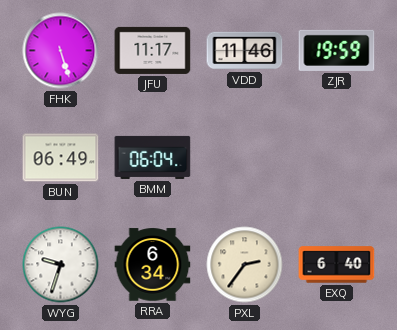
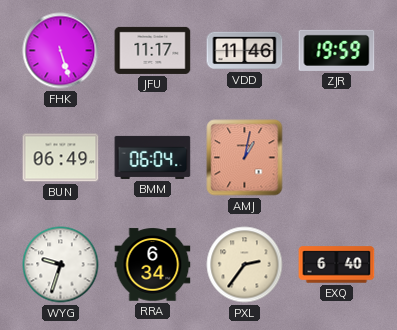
AMJ: none -> 1:02 (245, 158)
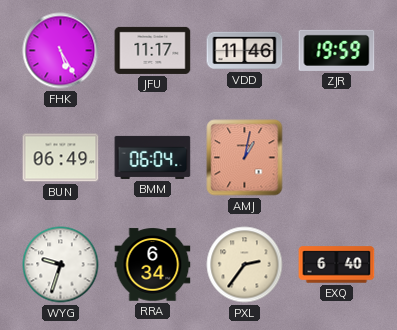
FHK: 5:27 -> 5:25 (61, 51)
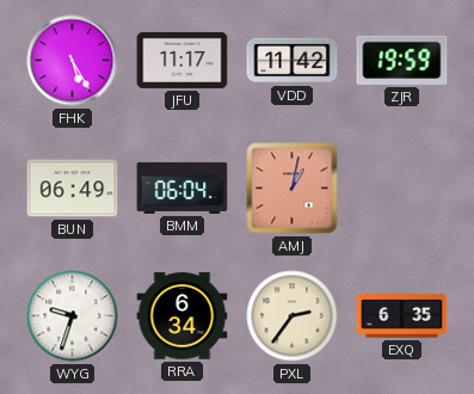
VDD: 11:46 -> 11:42 (293, 61)
EXQ: 6:40 -> 6:35 (402, 316)
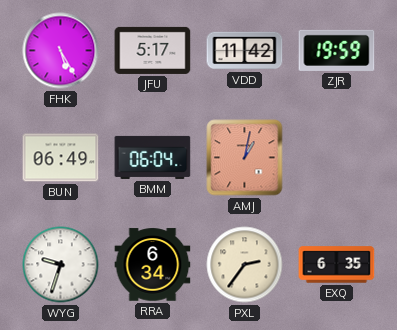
JFU: 11:17 -> 5:17 (153, 50)
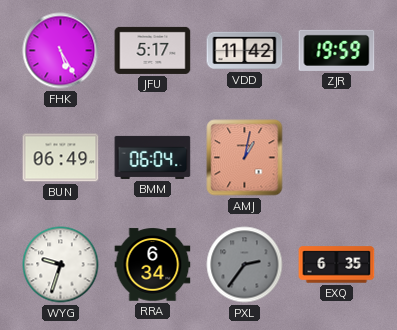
PXL dial: cream -> grey (245, 265)
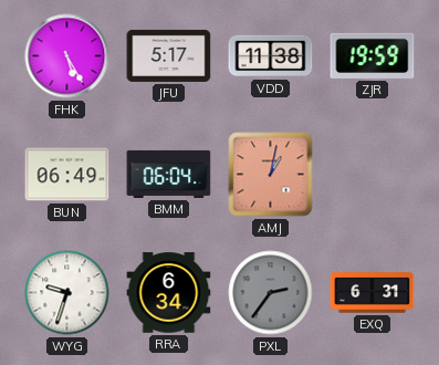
VDD: 11:42 -> 11:38 (271, 56)
EXQ: 6:35 -> 6:31 (373, 293)
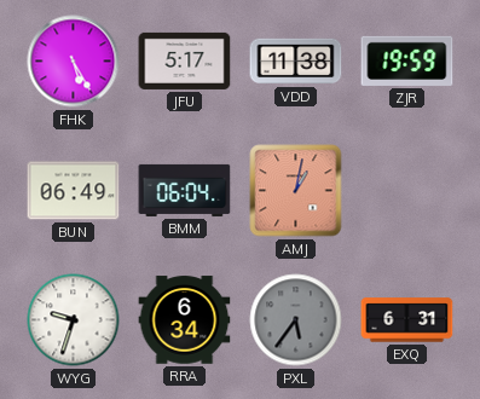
PXL: 2:36 -> 5:36 (296, 320)
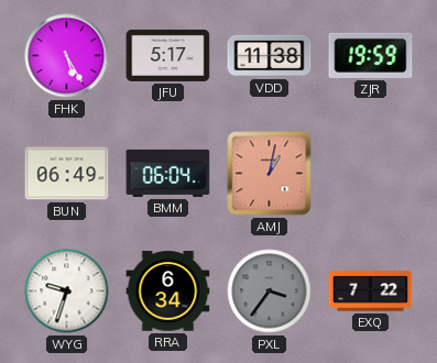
PXL: 5:36 -> 3:36 (270, 291)
EXQ: 6:31 -> 7:22 (371, 291)
